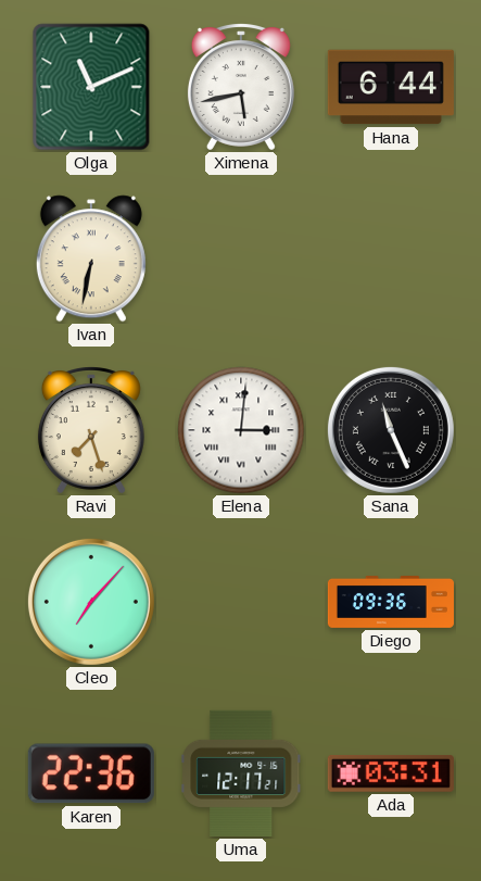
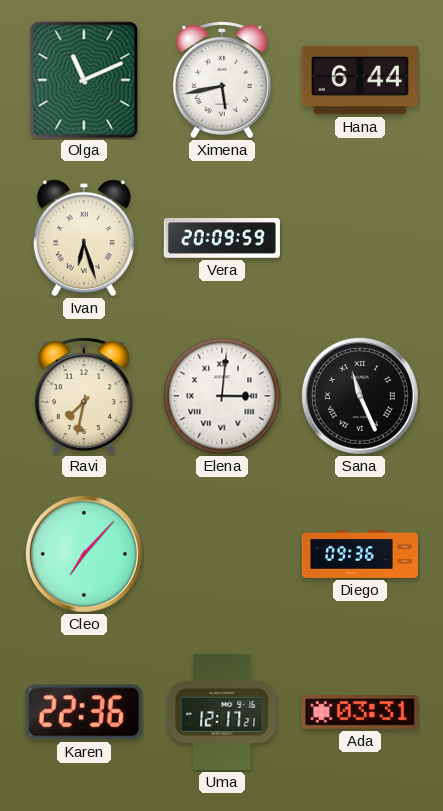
Ivan: 6:32 -> 6:27 (84, 238)
Vera: none -> 20:09 (222, 239)
Ravi: 7:27 -> 7:32 (84, 396)
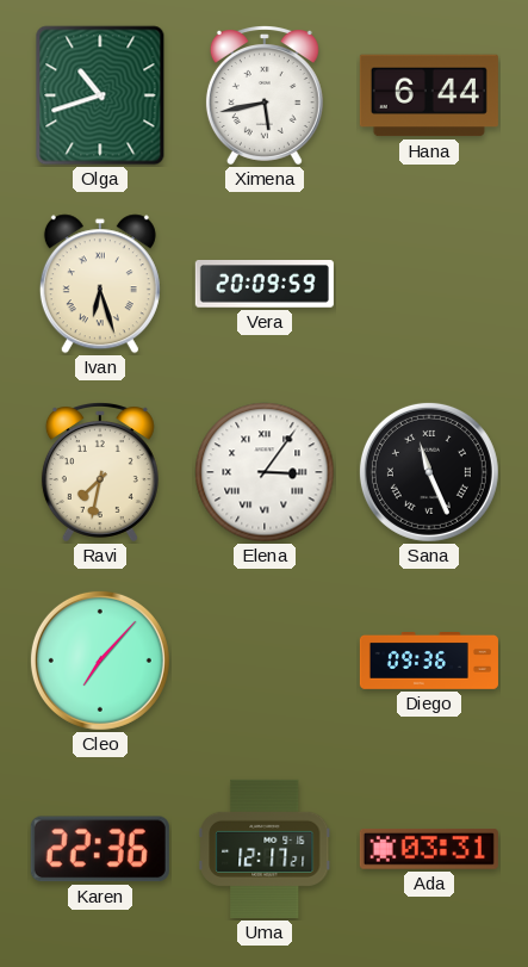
Olga: 11:11 -> 10:42 (100, 95)
Elena: 3:01 -> 3:06 (265, 472)
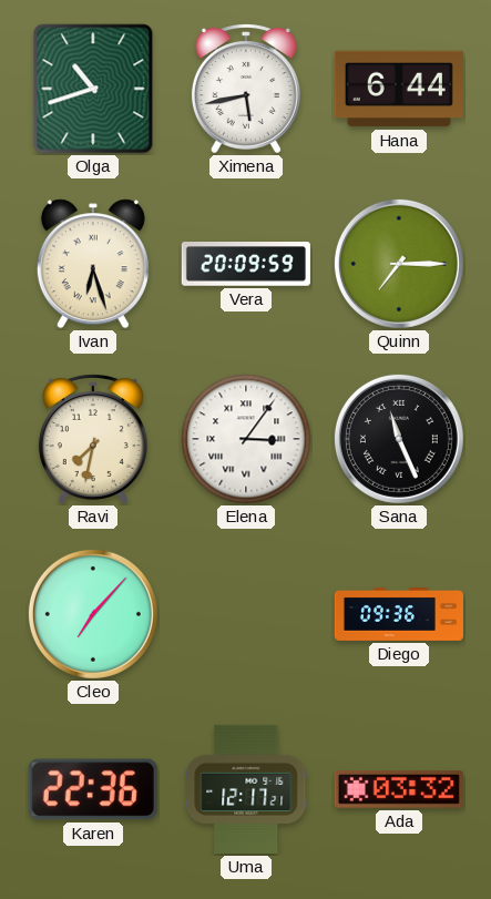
Quinn: none -> 7:15 (399, 264)
Ada: 03:31 -> 03:32 (399, 790)
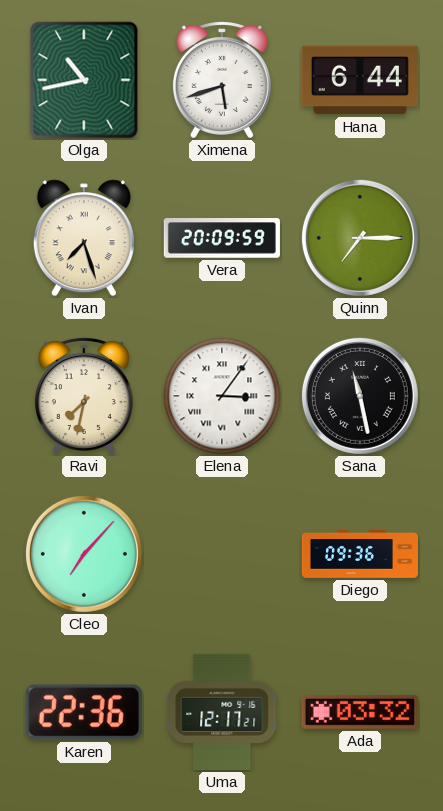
Olga: 10:42 -> 10:43 (84, 80)
Ximena: 5:43 -> 5:42 (222, 80)
Ivan: 6:27 -> 7:27 (84, 238)
Sana: 11:26 -> 11:28 (360, 396)
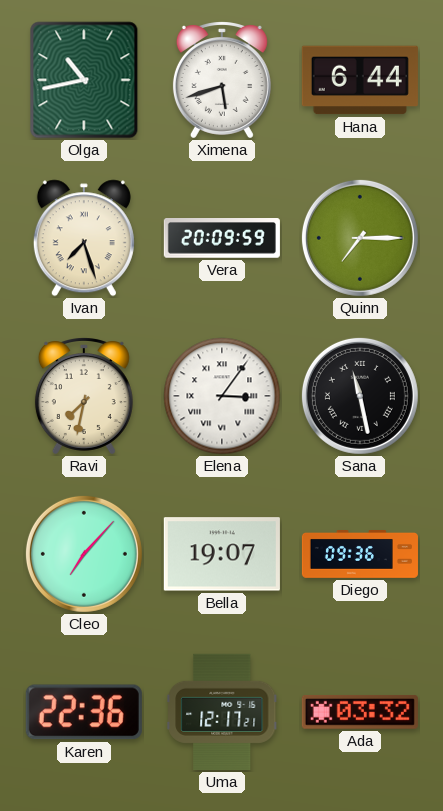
Bella: none -> 19:07 (222, 554)
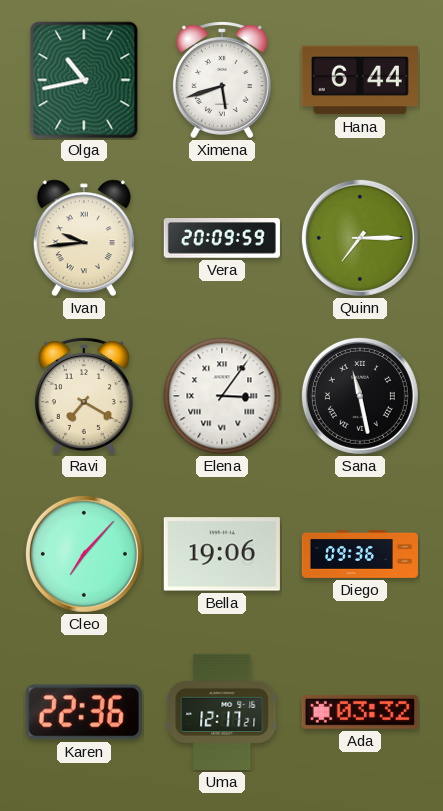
Ivan: 7:27 -> 9:44 (84, 238)
Ravi: 7:32 -> 7:20 (84, 396)
Bella: 19:07 -> 19:06 (222, 554)
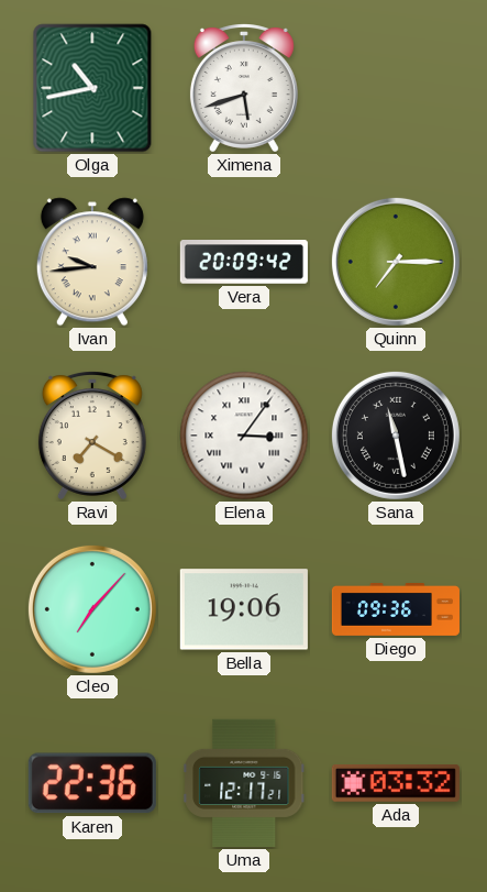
Hana: 6:44 -> none (360, 80)
Vera: 20:09:59 -> 20:09:42 (244, 263)
